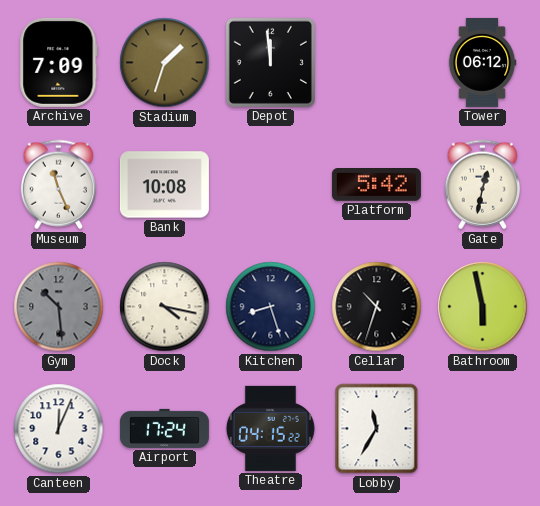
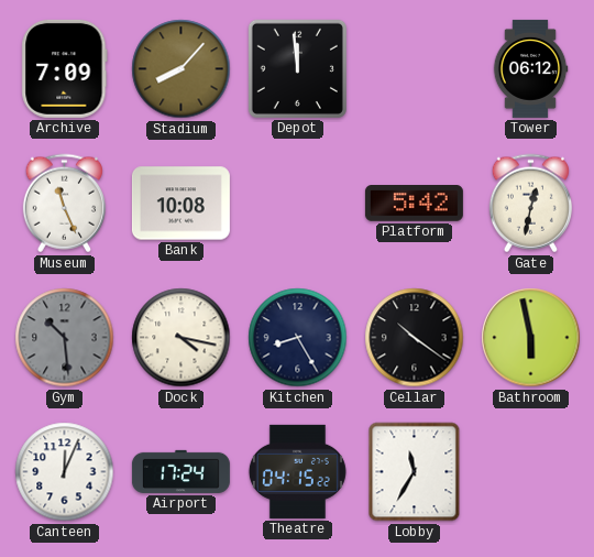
Stadium: 1:33 -> 8:07 (182, 69)
Kitchen: 8:27 -> 8:25 (298, 338)
Cellar: 10:33 -> 10:21 (415, 338)
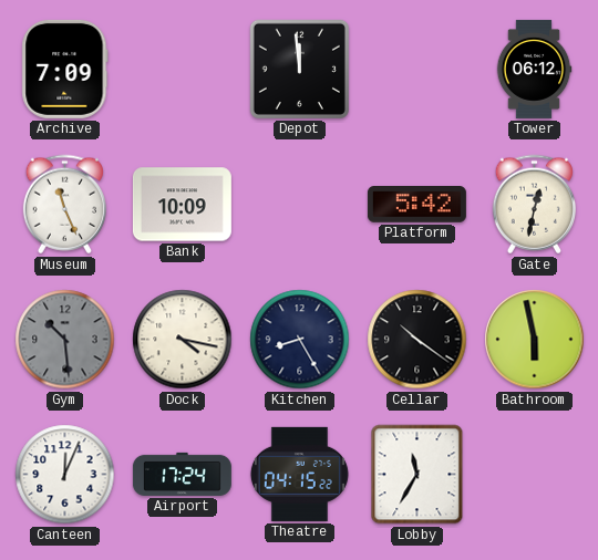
Stadium: 8:07 -> none (182, 69)
Bank: 10:08 -> 10:09 (182, 205)
